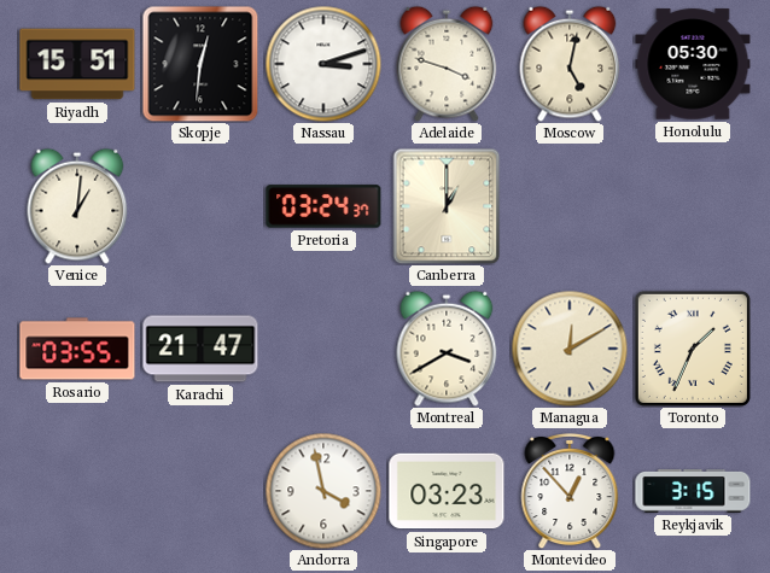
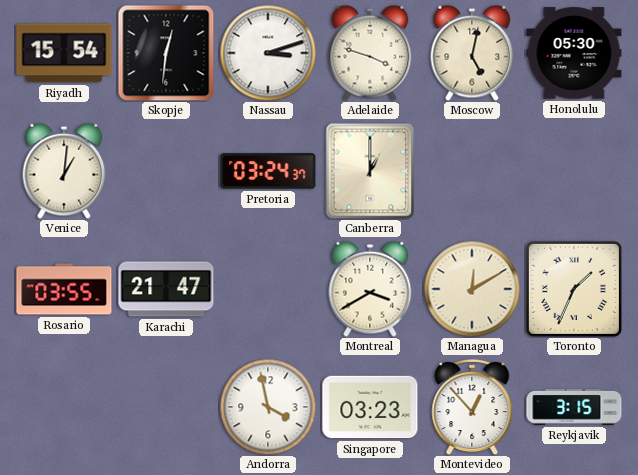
Riyadh: 15:51 -> 15:54 (64, 53)
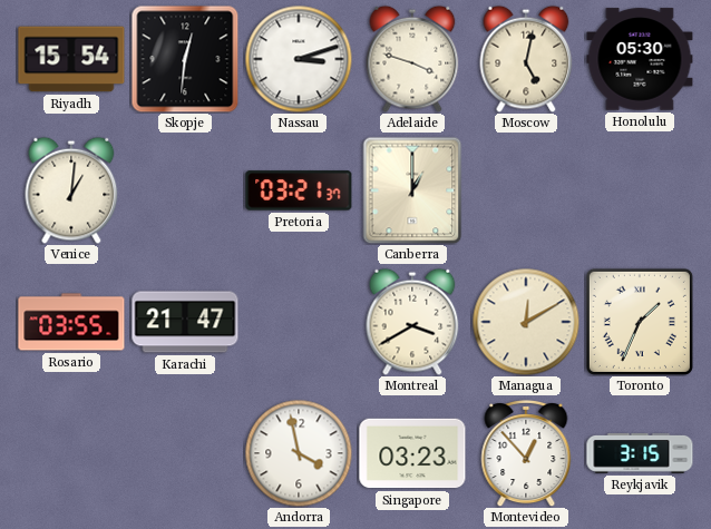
Pretoria: 03:24 -> 03:21 (299, 190)
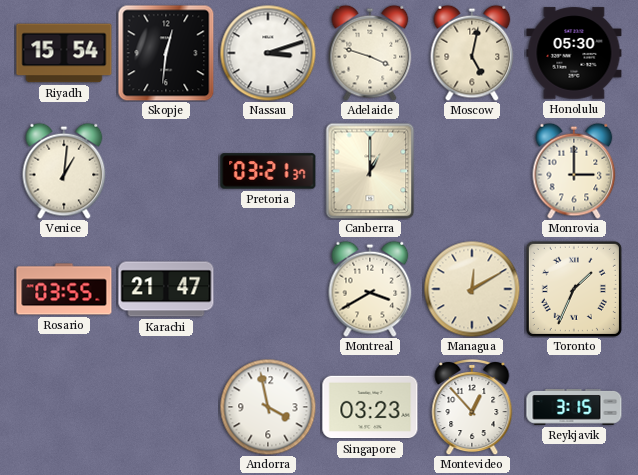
Monrovia: none -> 3:00 (574, 171)
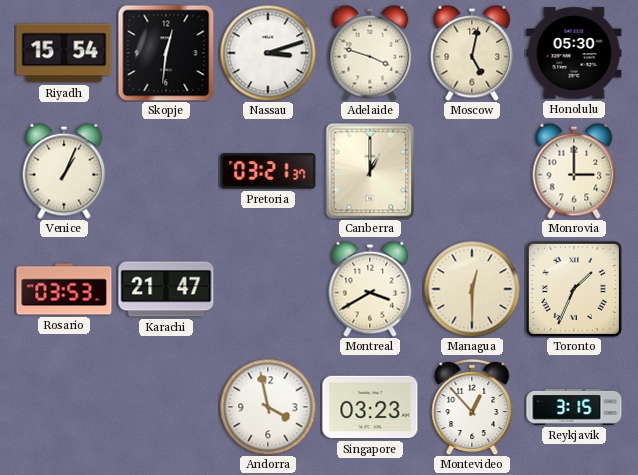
Venice: 1:01 -> 1:04 (64, 171)
Rosario: 03:55 -> 03:53 (64, 289)
Managua: 12:10 -> 12:30 (472, 289)
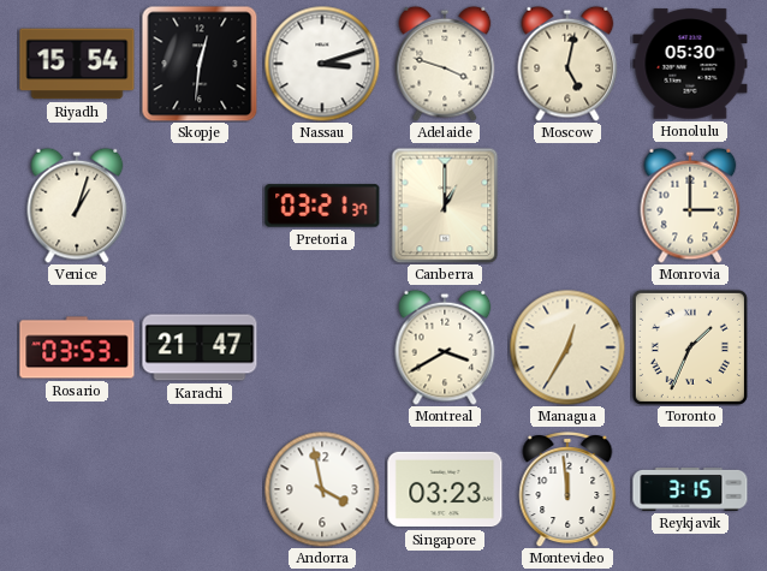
Venice: 1:04 -> 1:03 (77, 206)
Managua: 12:30 -> 12:35 (567, 347)
Montevideo: 12:53 -> 11:59 (567, 489)
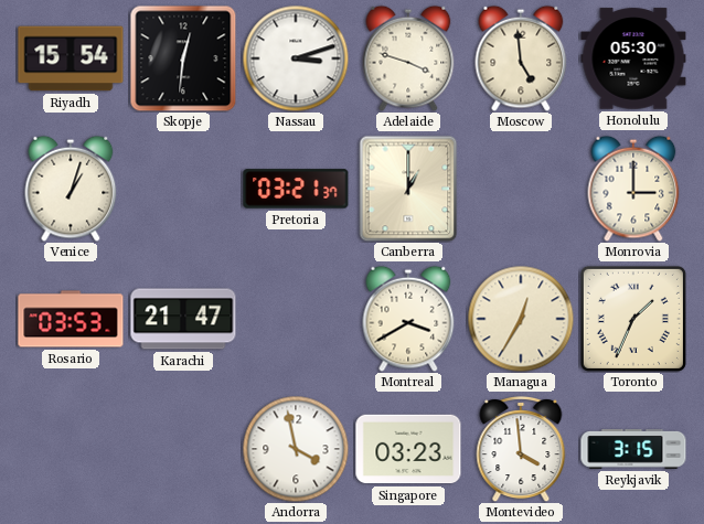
Moscow: 5:02 -> 4:59 (521, 58)
Montevideo: 11:59 -> 3:59 (521, 449)
